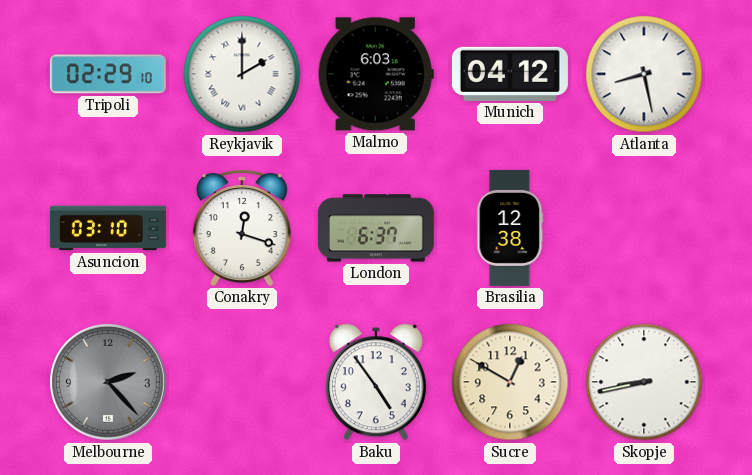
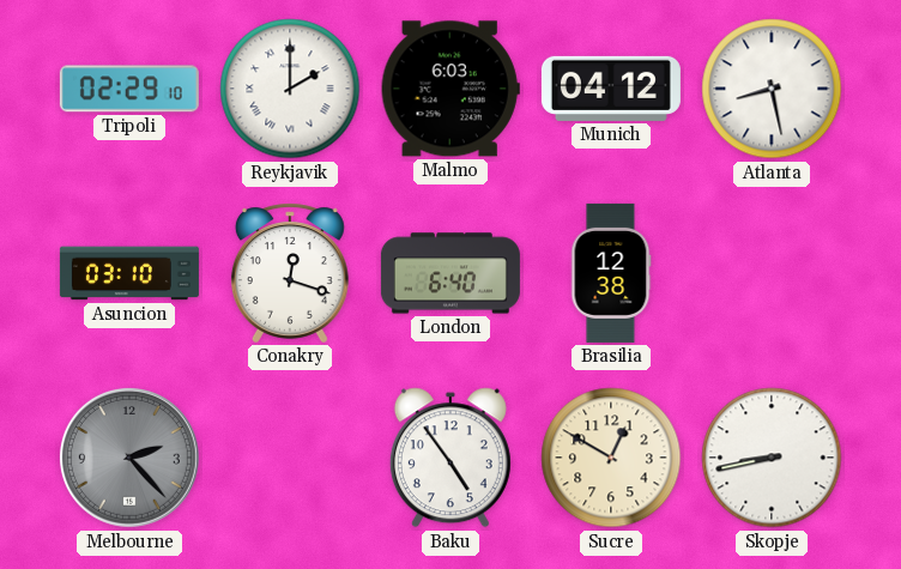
London: 6:37 -> 6:40 (450, 273)
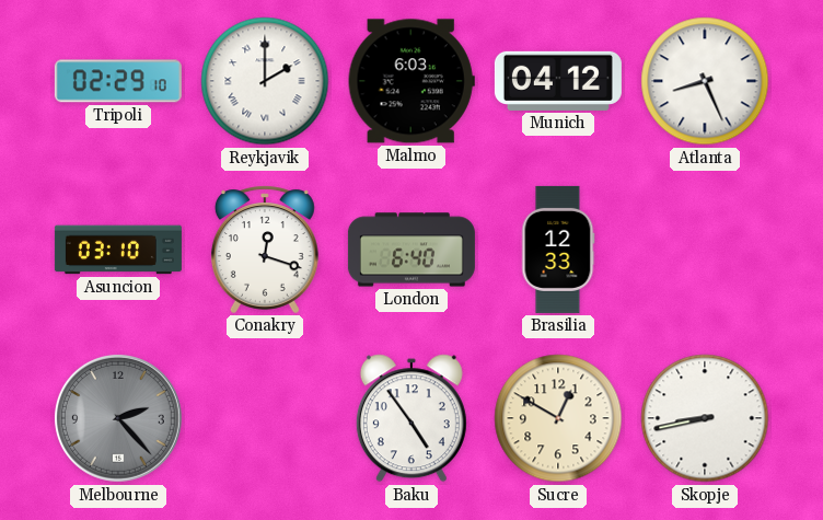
Atlanta: 8:28 -> 8:26 (705, 81)
Brasilia: 12:38 -> 12:33 (558, 250)
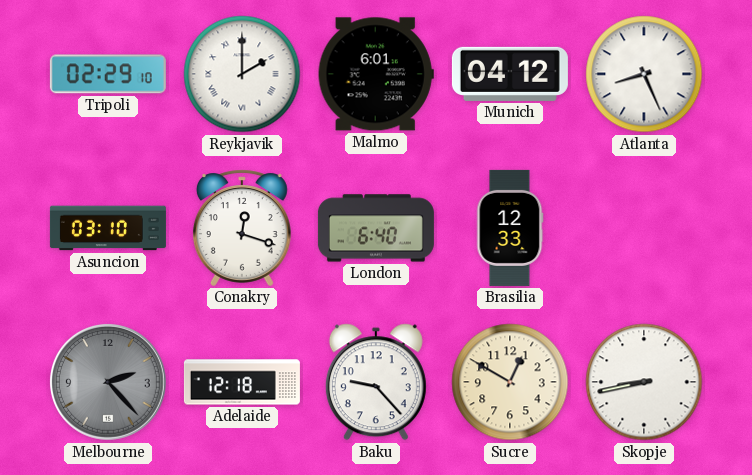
Malmo: 6:03 -> 6:01 (376, 74)
Adelaide: none -> 12:18 (242, 382)
Baku: 4:54 -> 9:23 (376, 382)
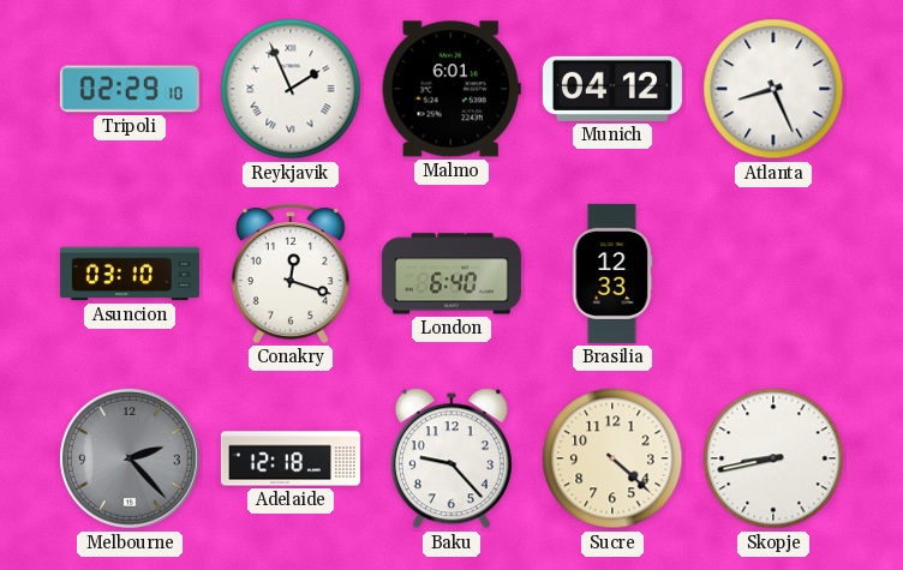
Reykjavik: 2:00 -> 1:56 (291, 89)
Sucre: 12:50 -> 4:22 (612, 458)
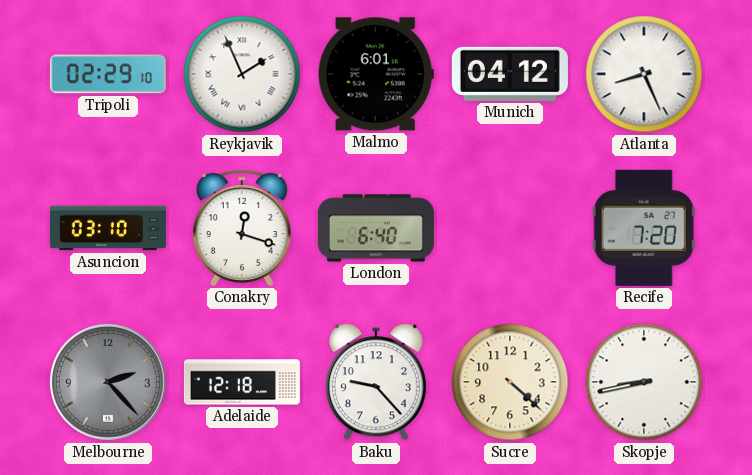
Brasilia: 12:33 -> none (612, 274)
Recife: none -> 7:20 (644, 228)
